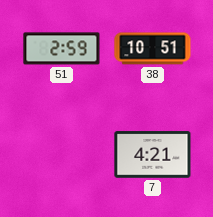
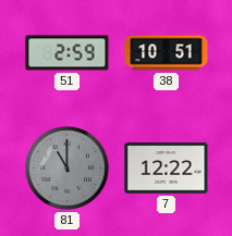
81: none -> 11:00 (66, 167)
7: 4:21 -> 12:22 (167, 169)
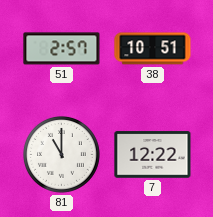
51: 2:59 -> 2:57 (62, 49)
81 dial: grey -> white (61, 154)
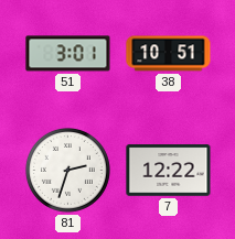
51: 2:57 -> 3:01 (68, 54)
81: 11:00 -> 2:33 (67, 170)
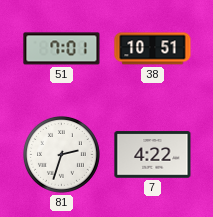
51: 3:01 -> 7:01 (62, 49)
7: 12:22 -> 4:22 (153, 155)
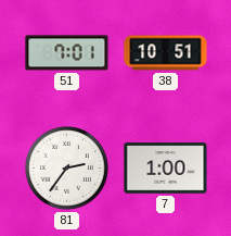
81: 2:33 -> 2:36 (66, 167)
7: 4:22 -> 1:00 (166, 169)
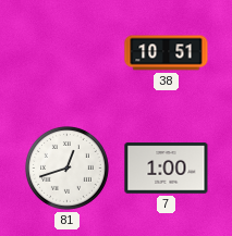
51: 7:01 -> none (67, 53)
81: 2:36 -> 12:42 (66, 167)
